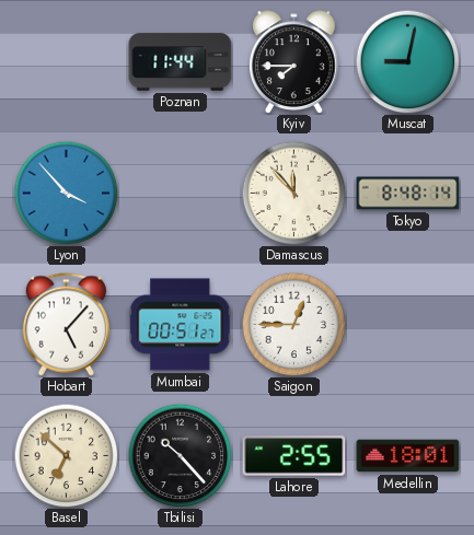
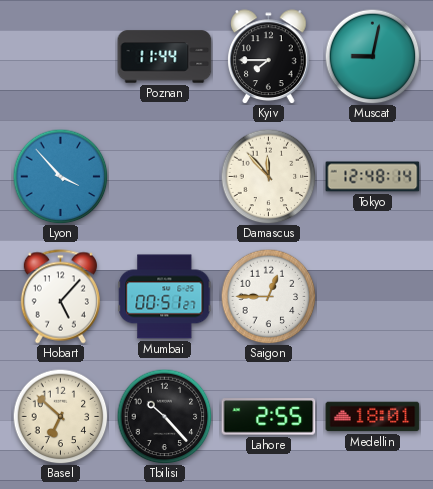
Tokyo: 8:48 -> 12:48 (373, 177)
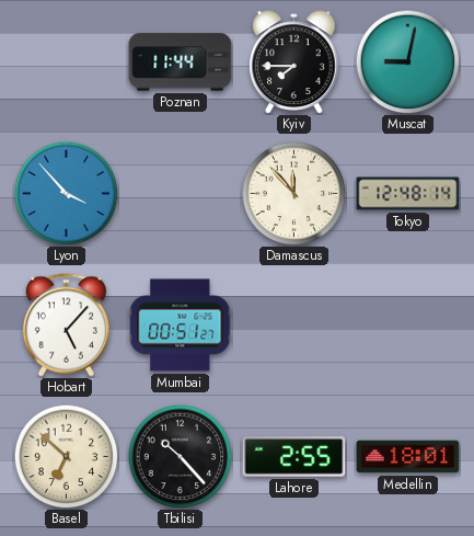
Saigon: 12:45 -> none (268, 296)
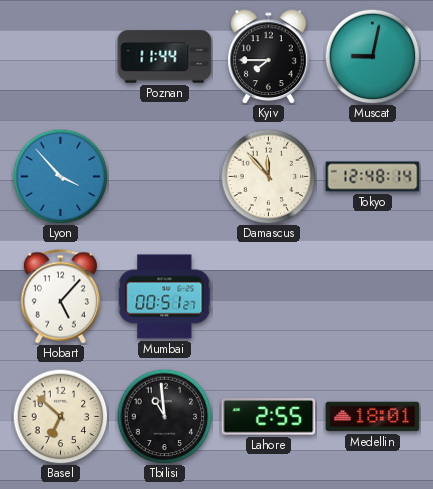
Tbilisi: 10:23 -> 10:59 (164, 416)
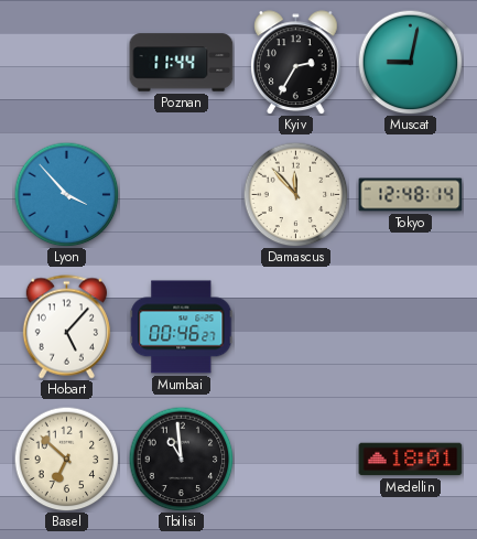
Kyiv: 7:45 -> 2:35 (296, 62)
Mumbai: 00:51 -> 00:46 (182, 327)
Lahore: 2:55 -> none (269, 417)
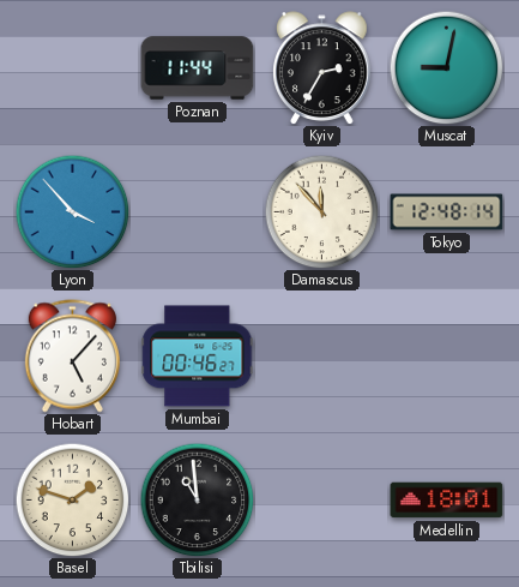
Basel: 6:52 -> 1:48 (72, 499)
